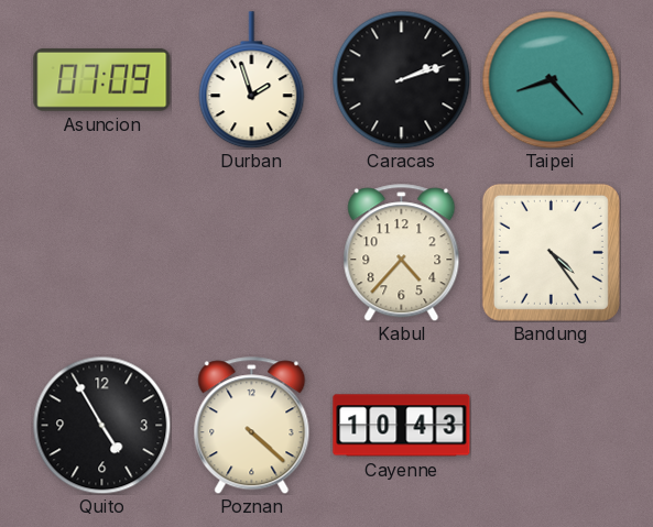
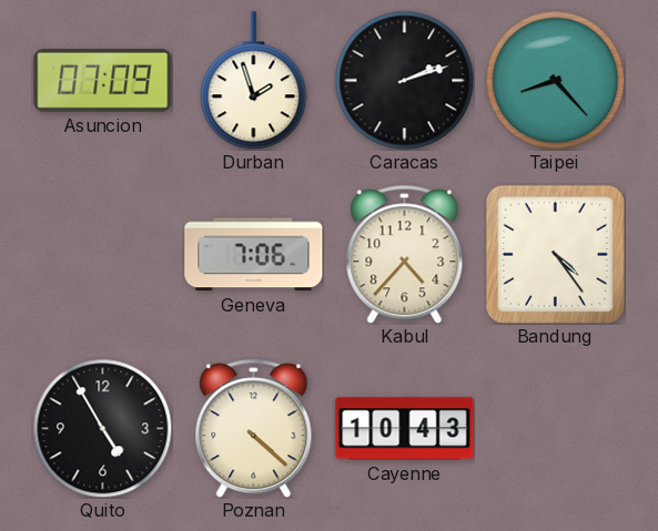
Geneva: none -> 7:06 (254, 255)
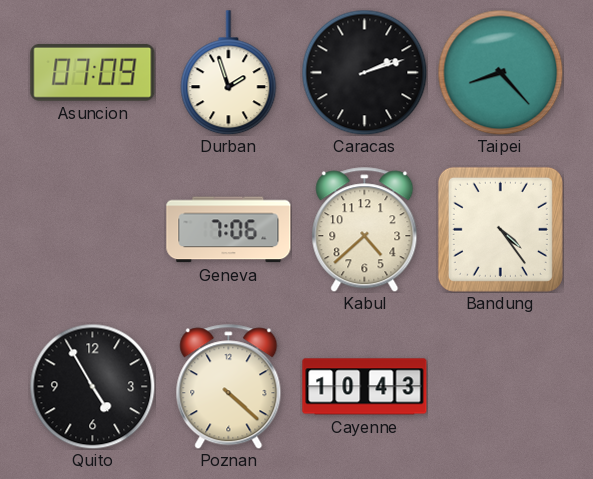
Kabul: 4:37 -> 4:38 (365, 230)
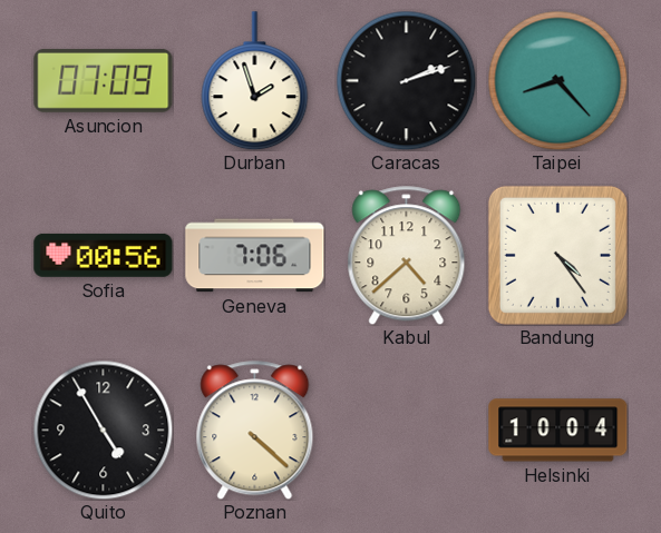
Sofia: none -> 00:56 (104, 255)
Cayenne: 10:43 -> none (365, 387)
Helsinki: none -> 10:04 (558, 431)
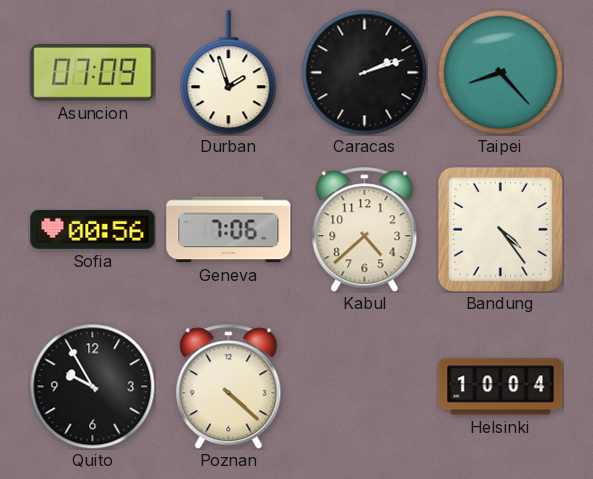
Quito: 4:55 -> 9:55 (92, 386)
